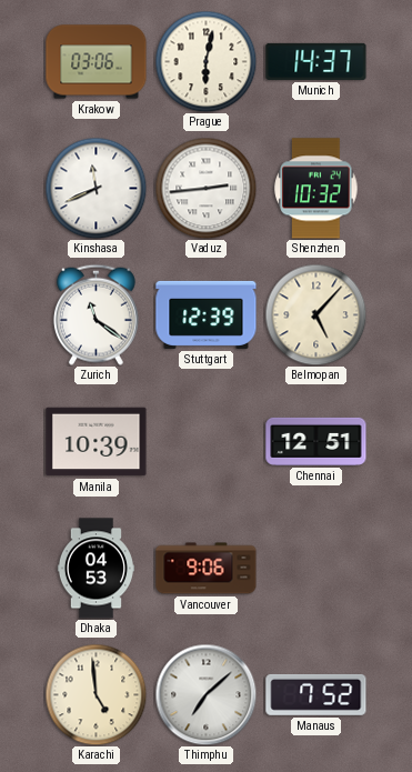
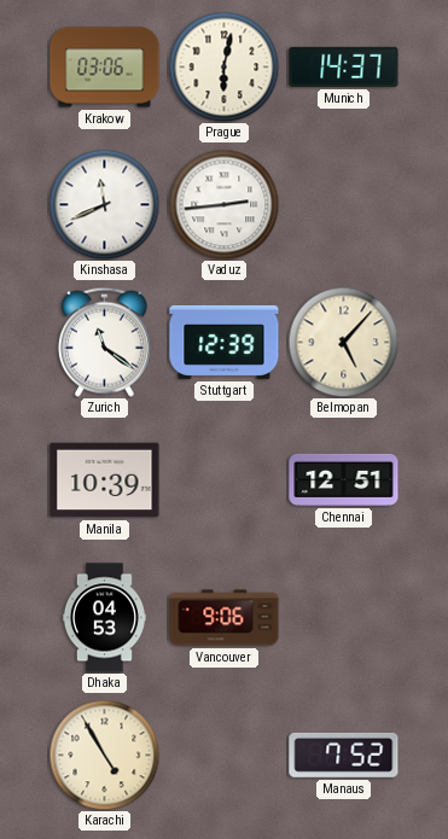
Shenzhen: 10:32 -> none (316, 189)
Karachi: 4:59 -> 4:55 (104, 754)
Thimphu: 7:08 -> none (205, 694)
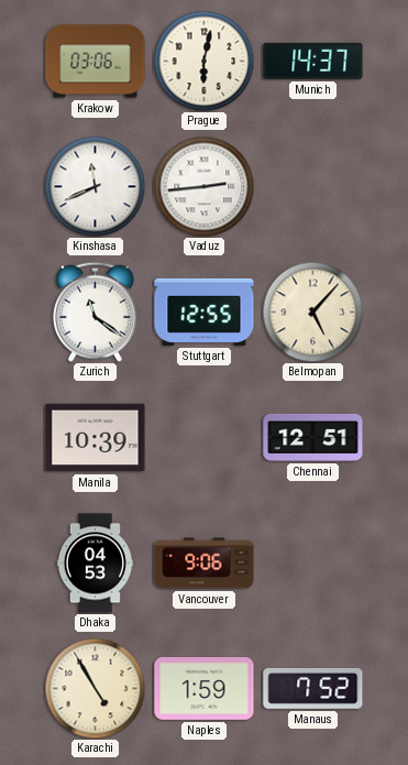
Stuttgart: 12:39 -> 12:55 (205, 312)
Naples: none -> 1:59 (205, 689)
